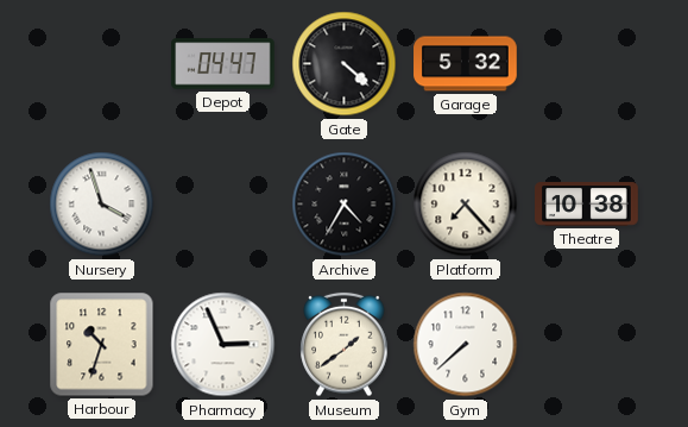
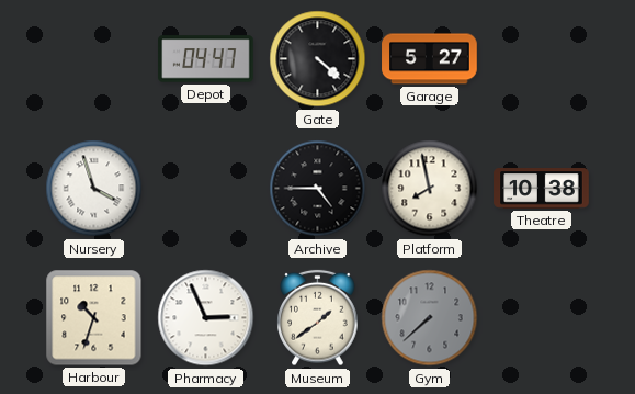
Garage: 5:32 -> 5:27 (430, 59)
Archive: 4:35 -> 4:45 (318, 189)
Platform: 7:23 -> 7:58 (430, 189)
Gym dial: white -> grey (430, 318)
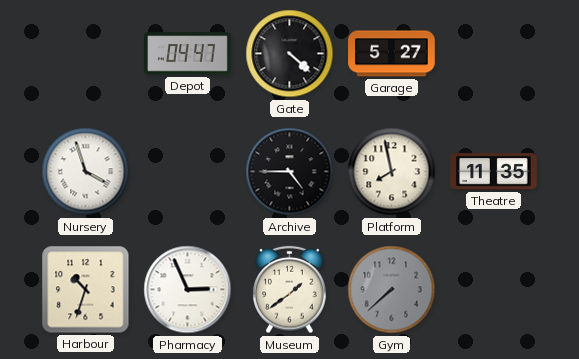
Theatre: 10:38 -> 11:35 (494, 172)
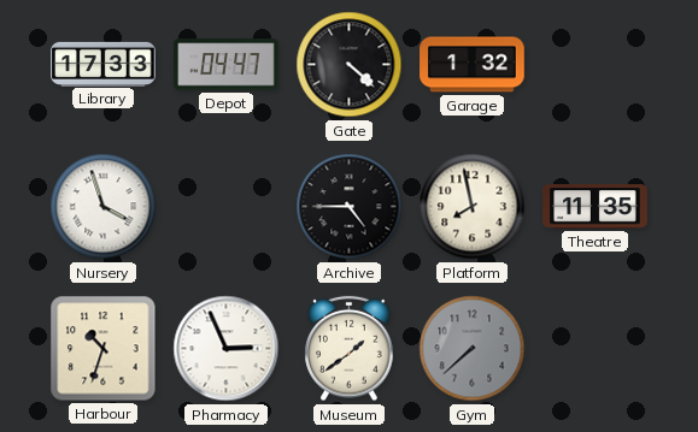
Library: none -> 17:33 (104, 64)
Garage: 5:27 -> 1:32 (473, 65)
